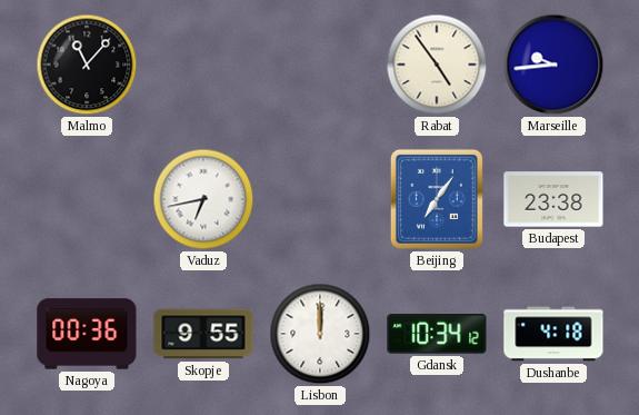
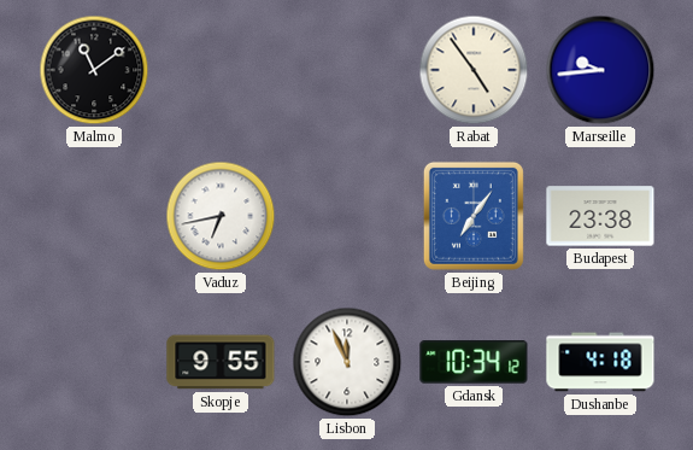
Malmo: 11:07 -> 11:09 (94, 70)
Nagoya: 00:36 -> none (87, 334)
Lisbon: 12:00 -> 11:56 (347, 362)
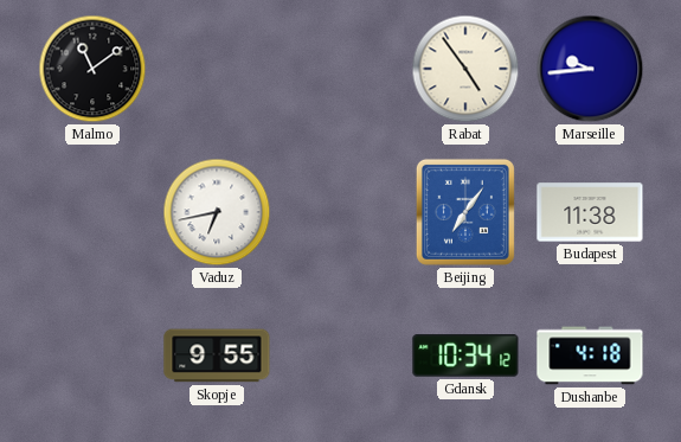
Budapest: 23:38 -> 11:38 (590, 212)
Lisbon: 11:56 -> none (347, 362)
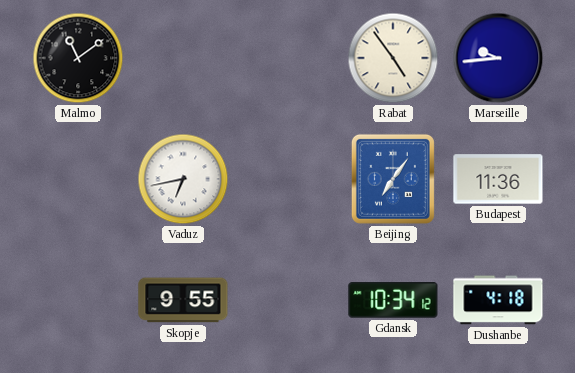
Budapest: 11:38 -> 11:36 (498, 179)
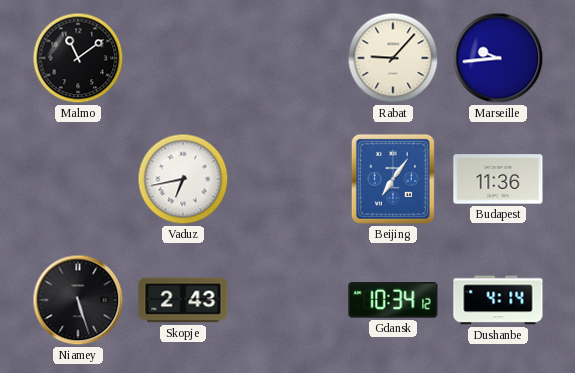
Rabat: 4:54 -> 9:07 (393, 58)
Niamey: none -> 5:27 (78, 300)
Skopje: 9:55 -> 2:43 (183, 300)
Dushanbe: 4:18 -> 4:14 (498, 300)
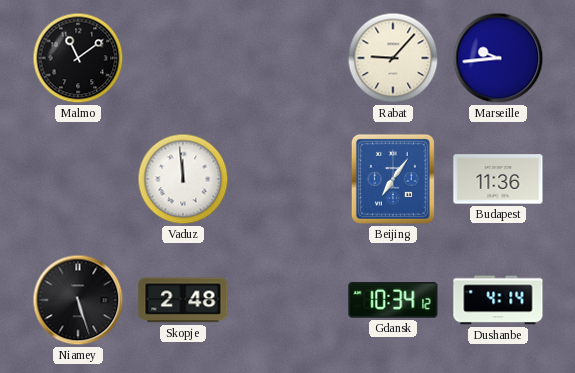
Vaduz: 6:43 -> 11:59 (183, 179)
Skopje: 2:43 -> 2:48 (183, 300)
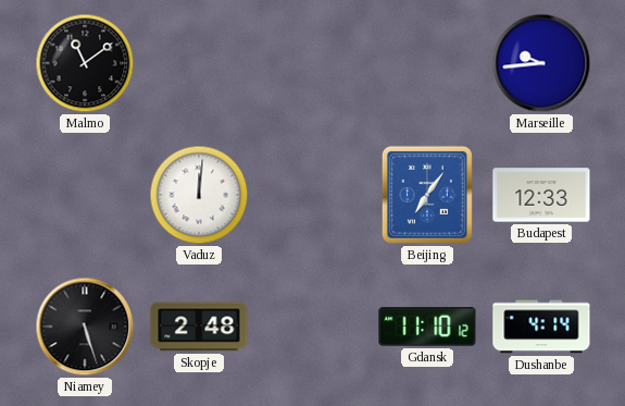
Rabat: 9:07 -> none (393, 58)
Vaduz: 11:59 -> 12:01 (199, 195)
Budapest: 11:36 -> 12:33 (541, 195)
Gdansk: 10:34 -> 11:10 (427, 327)
